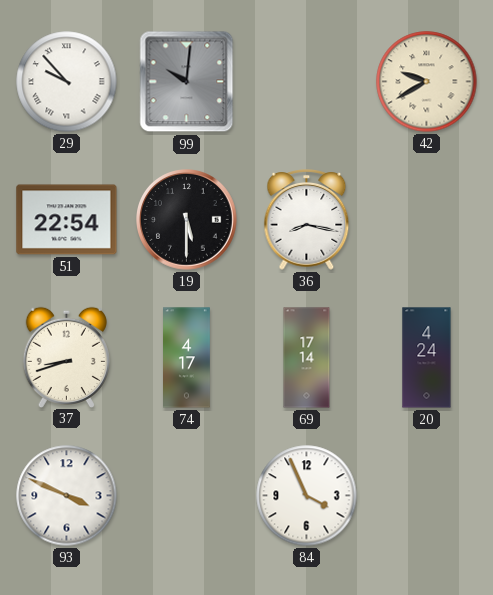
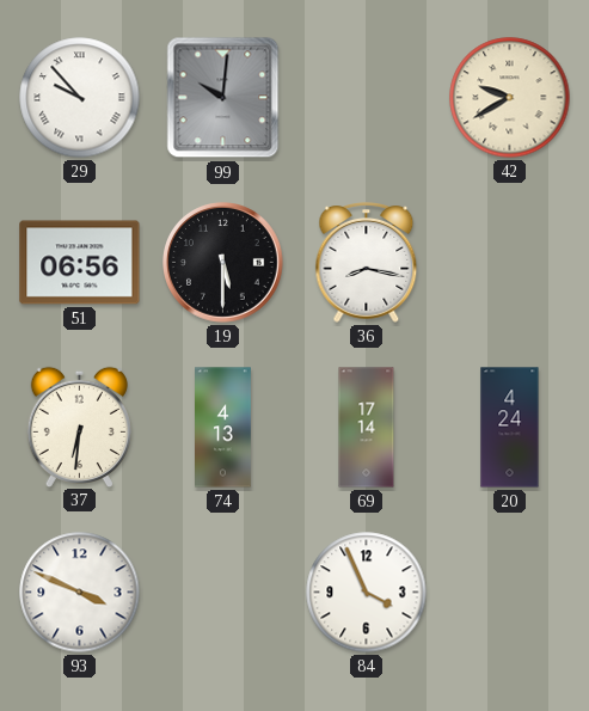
51: 22:54 -> 06:56 (80, 263)
37: 8:42 -> 6:31 (79, 427)
74: 4:17 -> 4:13 (223, 428)
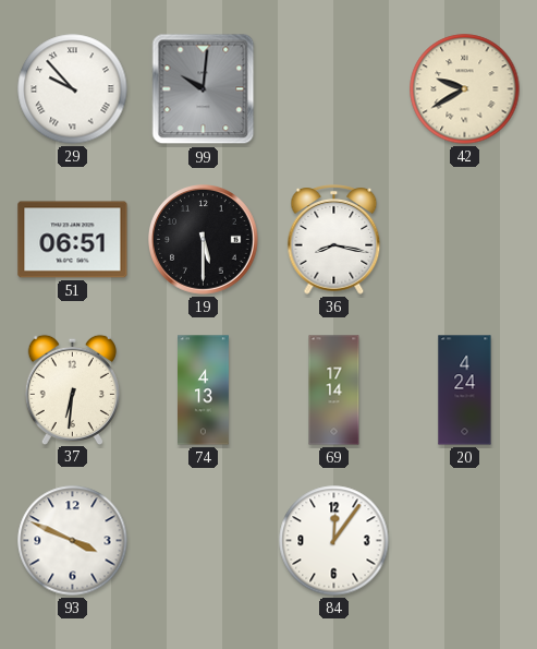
51: 06:56 -> 06:51 (73, 240)
84: 3:56 -> 12:06 (334, 541)
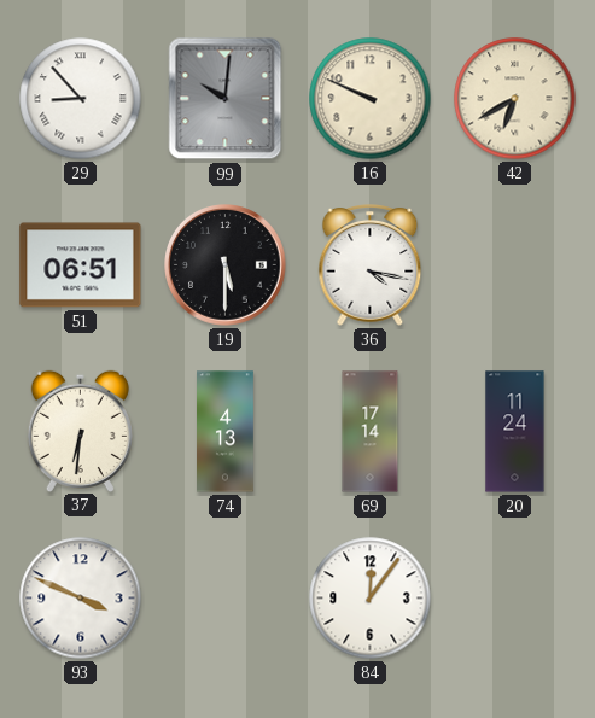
29: 9:53 -> 8:53 (81, 99)
16: none -> 9:49 (371, 99)
42: 9:40 -> 6:40 (515, 99)
36: 8:17 -> 4:17 (371, 265)
20: 4:24 -> 11:24 (515, 432)
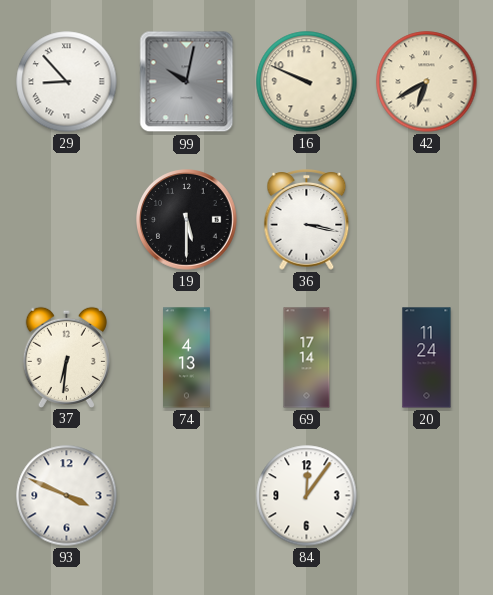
99: 10:01 -> 10:02 (187, 82)
51: 06:51 -> none (81, 265)
36: 4:17 -> 3:17 (307, 220)
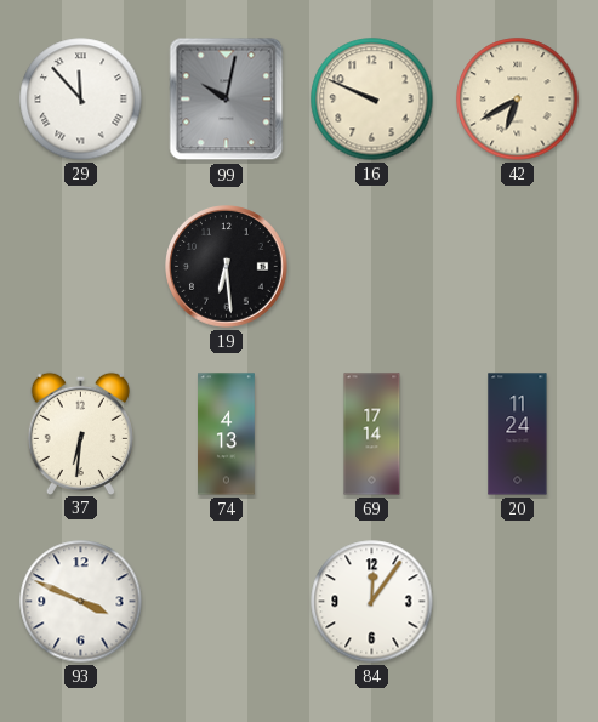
29: 8:53 -> 11:53 (81, 100)
19: 5:30 -> 6:29 (227, 267)
36: 3:17 -> none (307, 220)
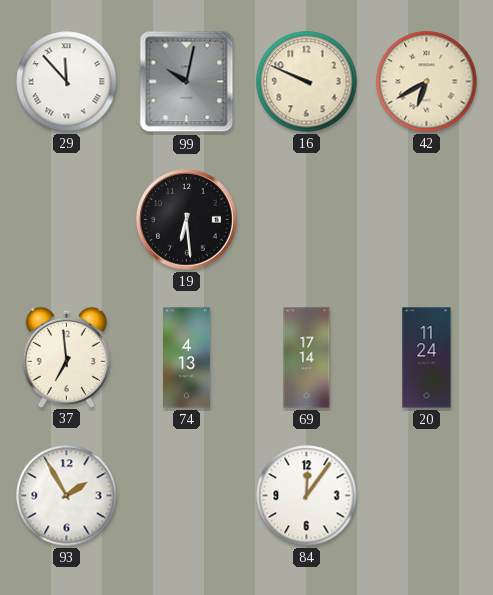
37: 6:31 -> 6:59 (66, 357)
93: 3:49 -> 1:55 (67, 496)
